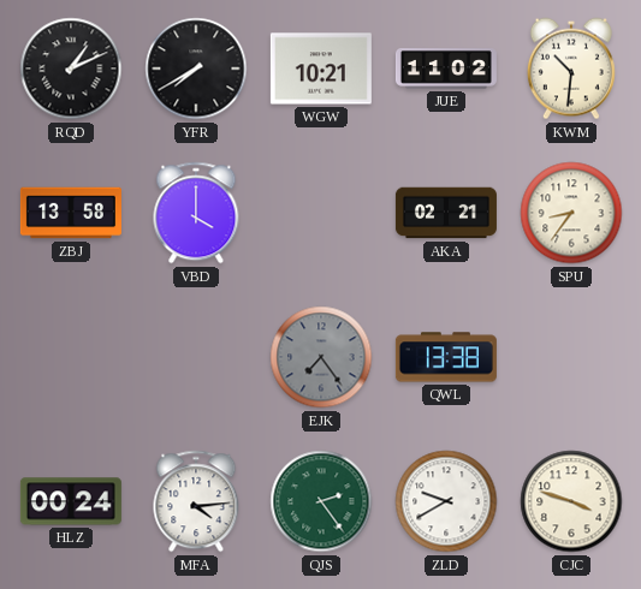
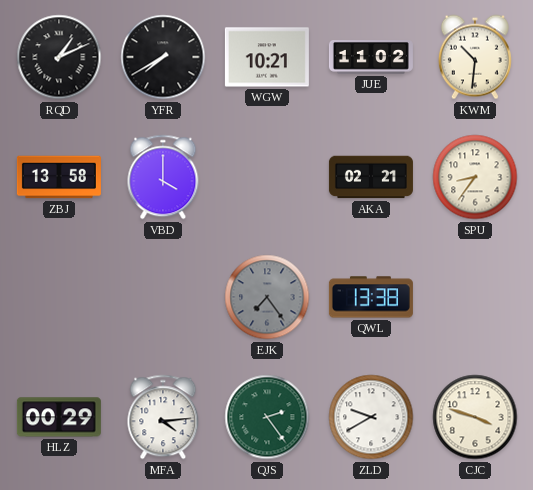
HLZ: 00:24 -> 00:29 (59, 417)
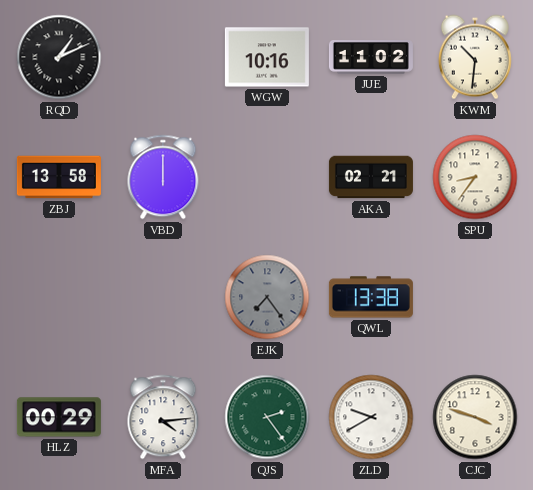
YFR: 7:40 -> none (163, 57)
WGW: 10:21 -> 10:16 (267, 57)
VBD: 4:00 -> 12:00 (163, 177)
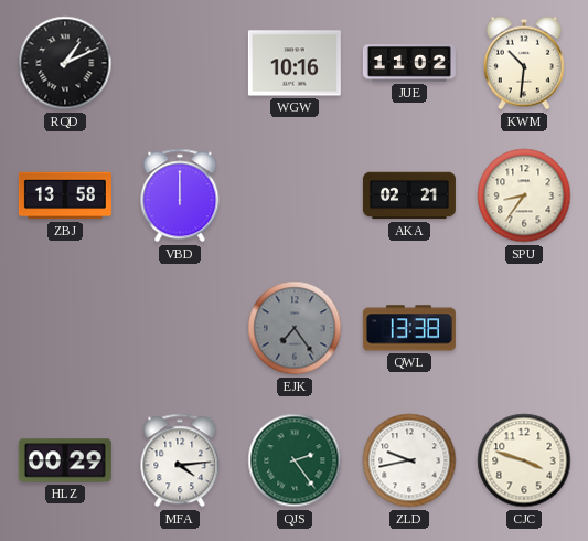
ZLD: 9:40 -> 9:43 (409, 460)
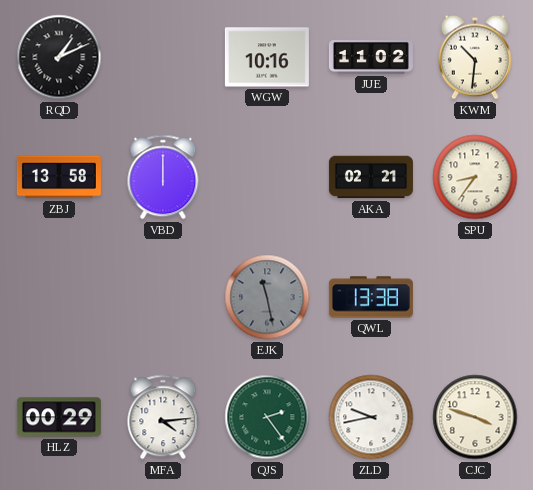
EJK: 7:24 -> 11:28 (267, 297)
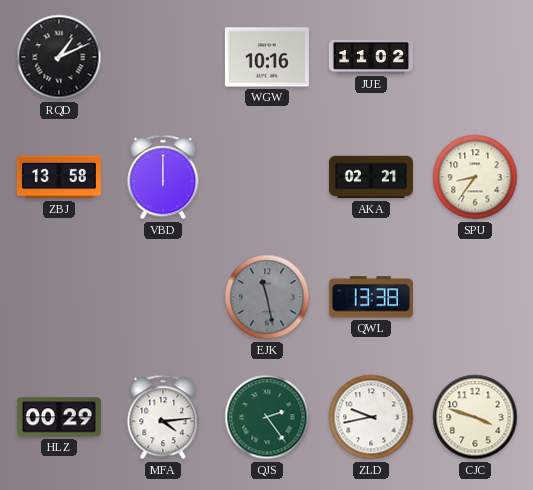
KWM: 10:31 -> none (475, 57)
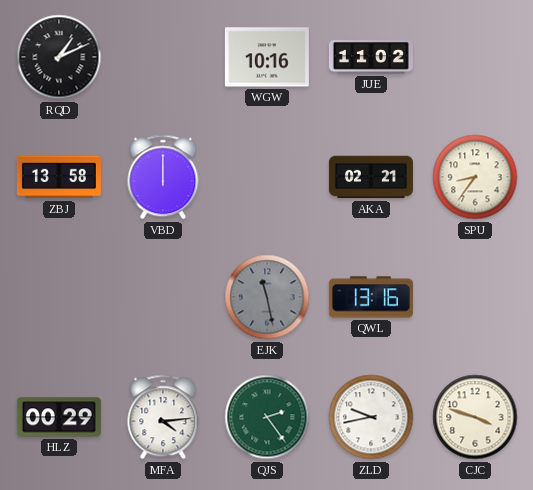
QWL: 13:38 -> 13:16 (371, 297)
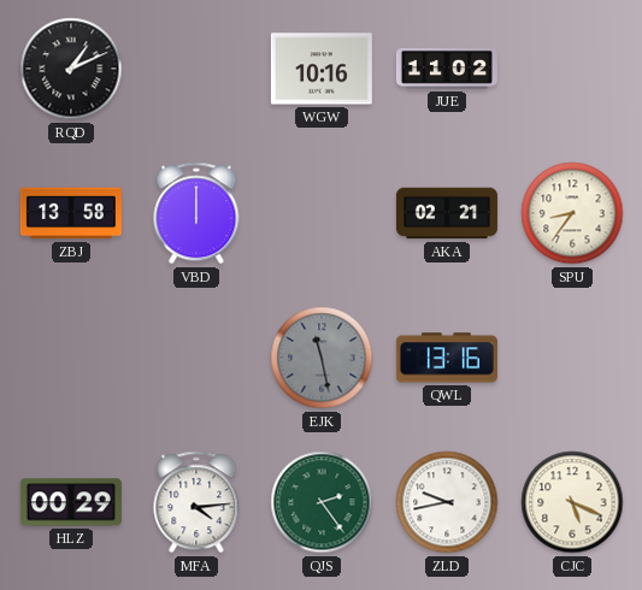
CJC: 3:48 -> 5:19 (572, 502)
